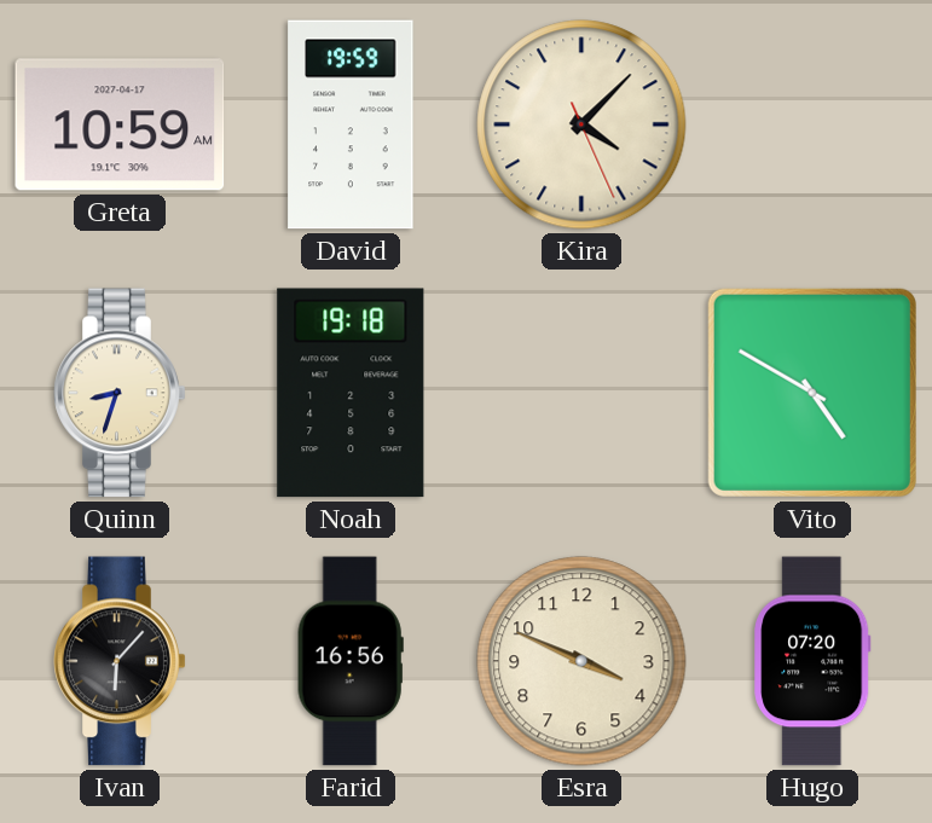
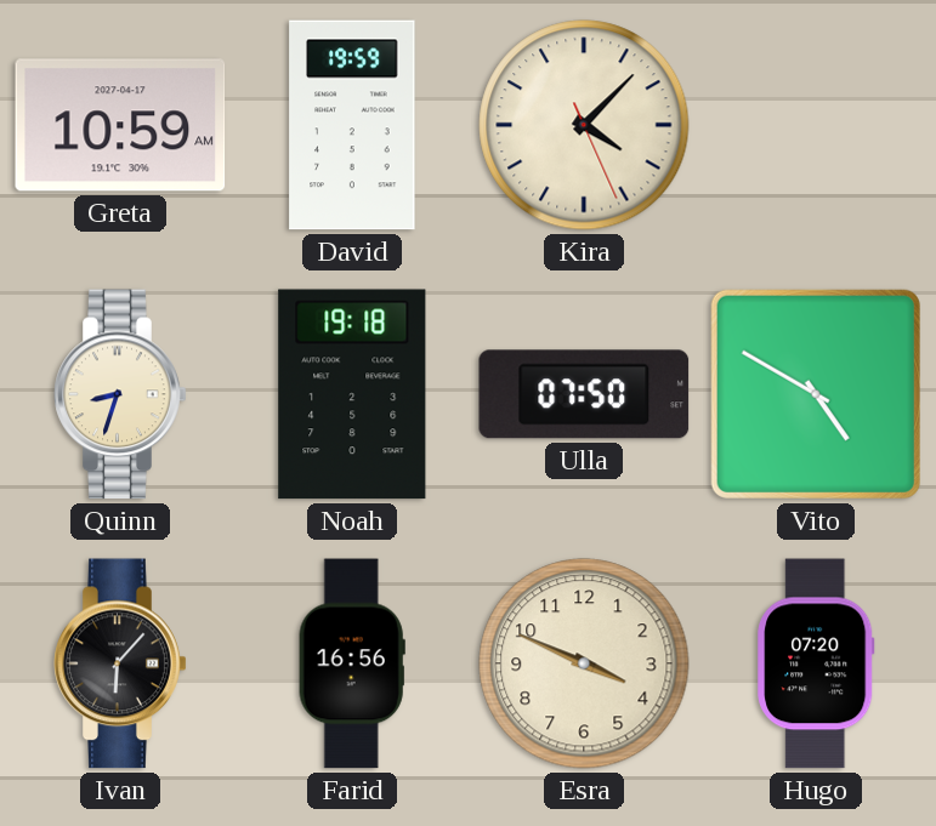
Ulla: none -> 07:50 (584, 394)
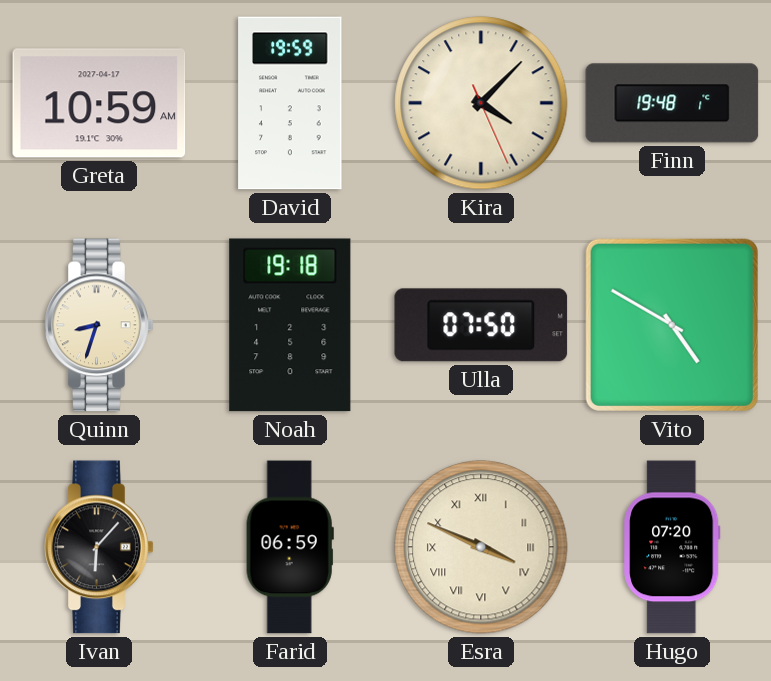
Finn: none -> 19:48 (672, 103)
Farid: 16:56 -> 06:59 (290, 547)
Esra numerals: Arabic -> Roman (481, 547)
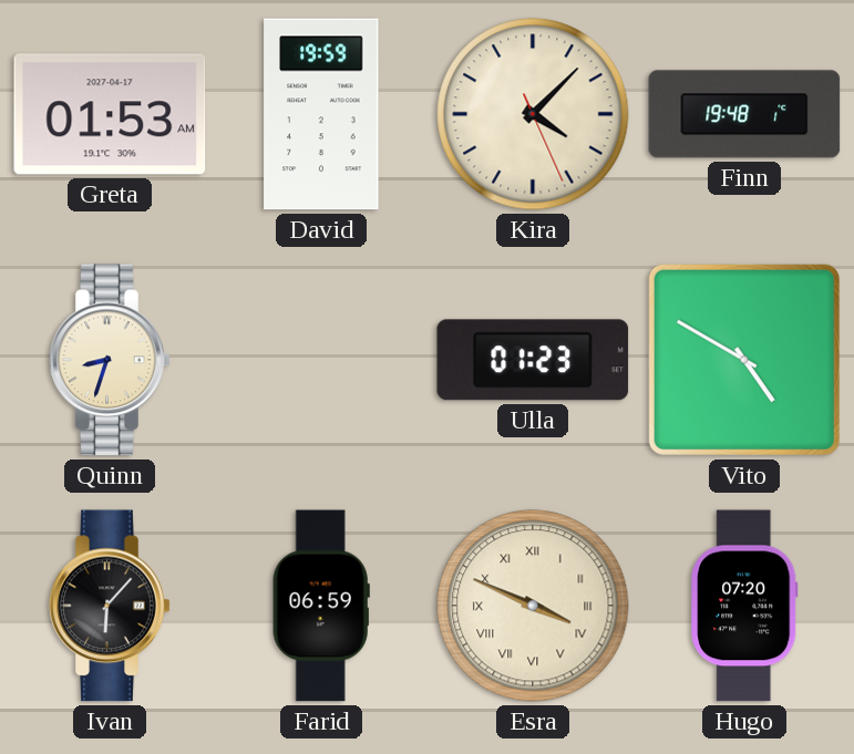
Greta: 10:59 -> 01:53 (110, 114)
Noah: 19:18 -> none (290, 325)
Ulla: 07:50 -> 01:23 (533, 360)
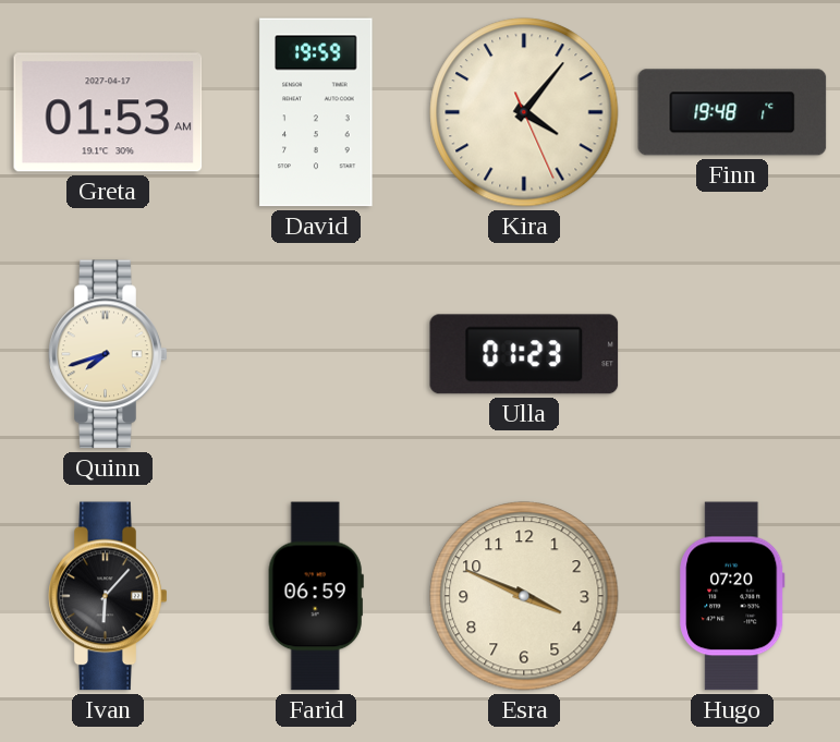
Kira: 4:07 -> 4:06 (524, 112)
Quinn: 8:33 -> 7:42 (108, 354)
Vito: 4:50 -> none (744, 360)
Esra numerals: Roman -> Arabic (524, 596)
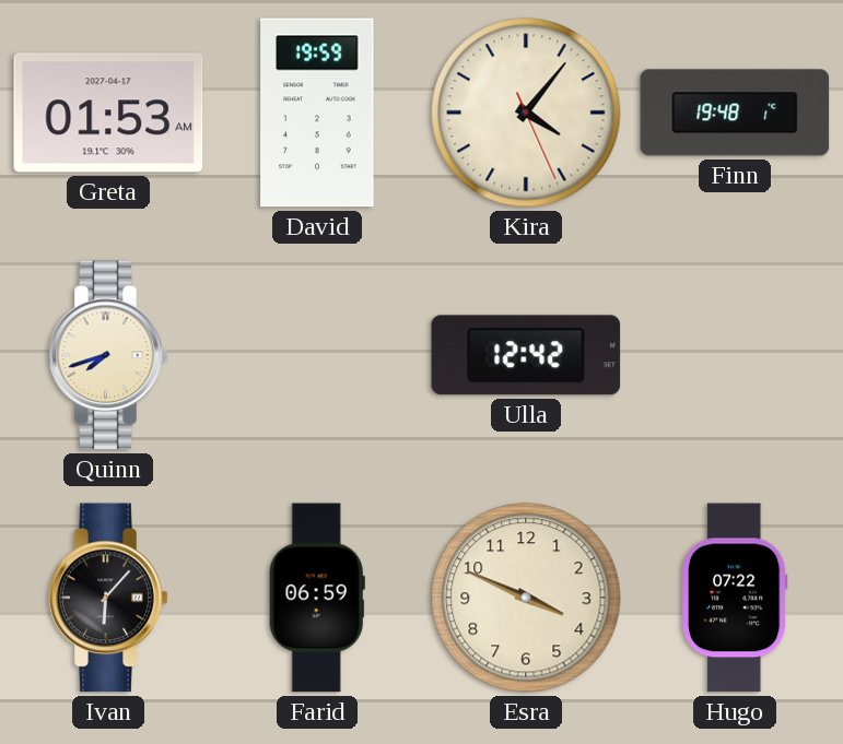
Ulla: 01:23 -> 12:42 (526, 355)
Hugo: 07:20 -> 07:22 (735, 598)
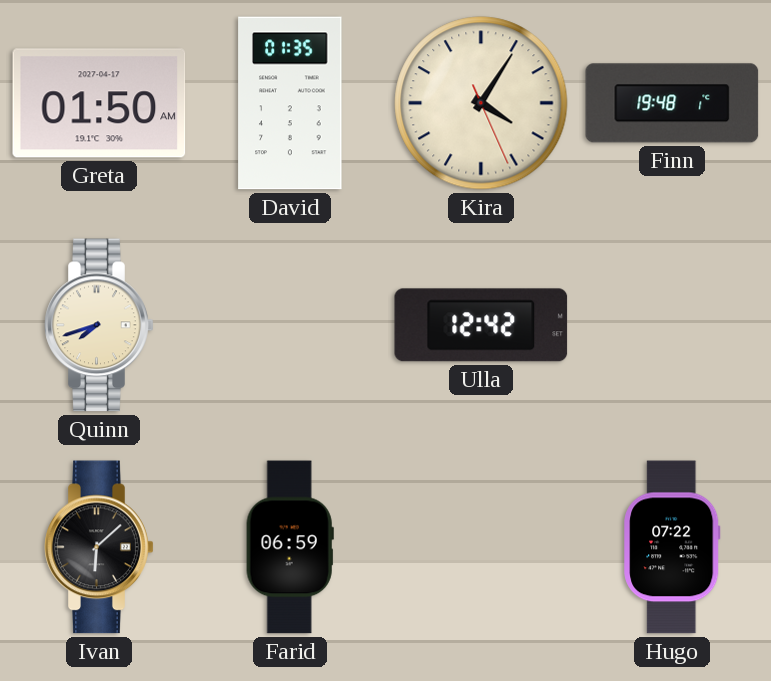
Greta: 01:53 -> 01:50 (99, 103)
David: 19:59 -> 01:35 (290, 103)
Kira: 4:06 -> 4:05 (481, 103)
Ivan: 6:07 -> 6:08 (99, 547)
Esra: 3:49 -> none (526, 598)
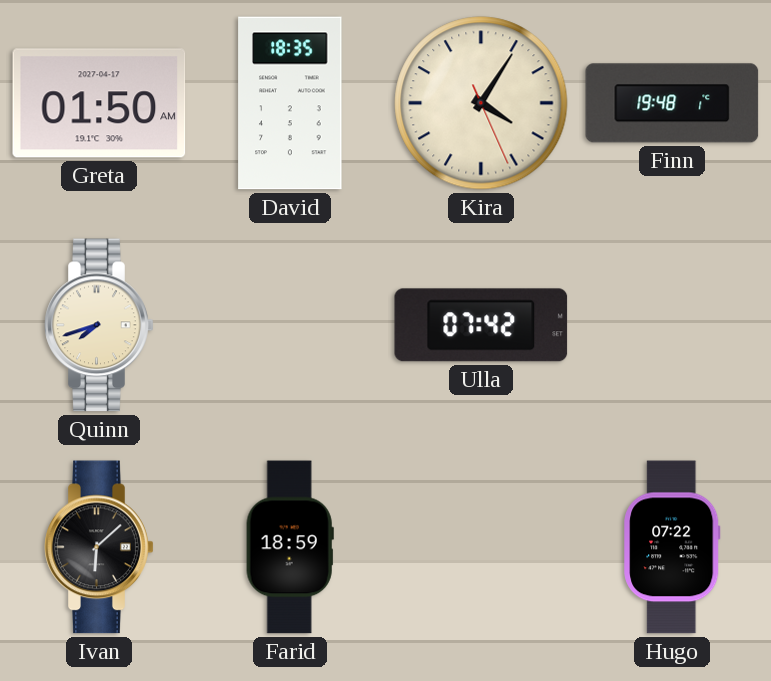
David: 01:35 -> 18:35 (290, 103)
Ulla: 12:42 -> 07:42 (481, 325)
Farid: 06:59 -> 18:59 (290, 547)
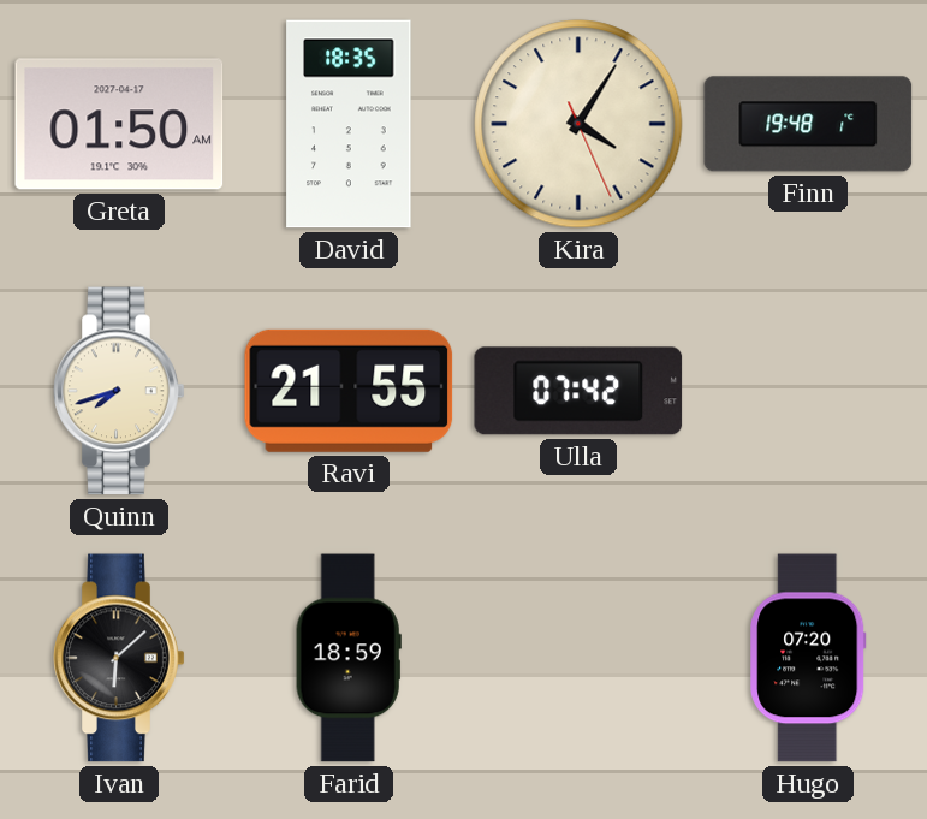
Ravi: none -> 21:55 (349, 391)
Hugo: 07:22 -> 07:20 (808, 658)
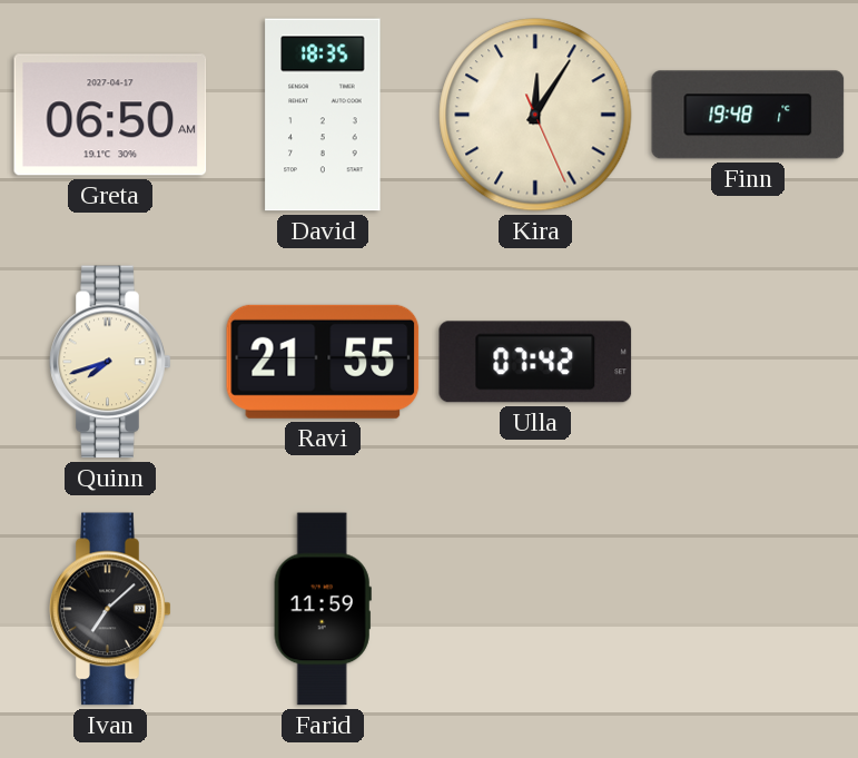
Greta: 01:50 -> 06:50 (110, 115)
Kira: 4:05 -> 12:05 (535, 115)
Ivan: 6:08 -> 7:08 (110, 609)
Farid: 18:59 -> 11:59 (323, 609)
Hugo: 07:20 -> none (808, 658)
